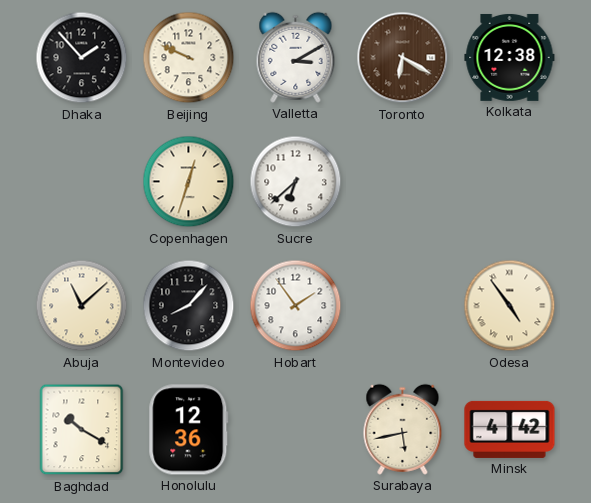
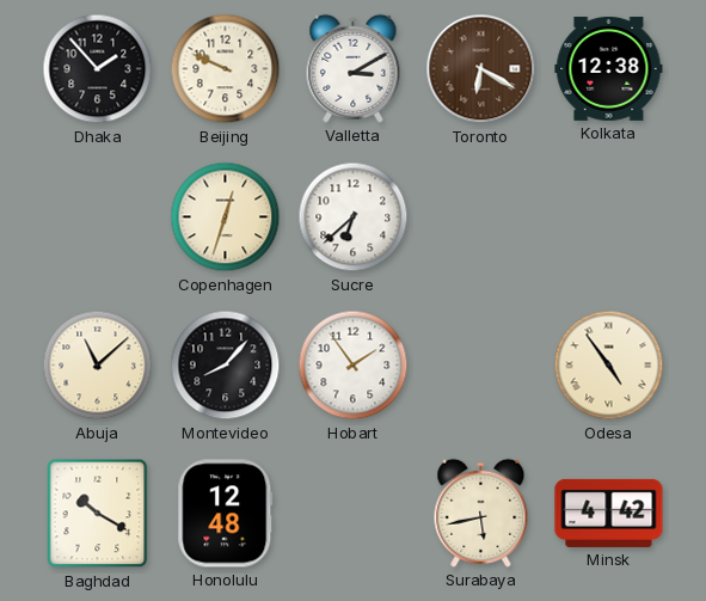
Honolulu: 12:36 -> 12:48 (226, 514)
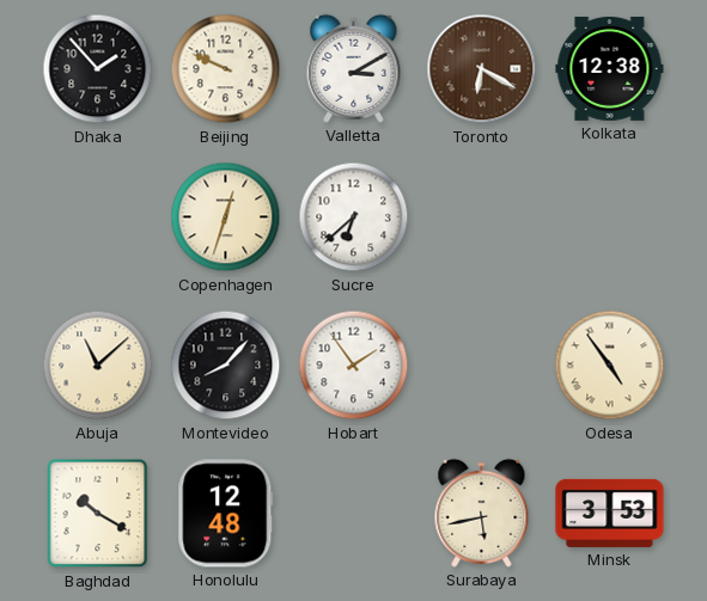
Minsk: 4:42 -> 3:53 (610, 513)
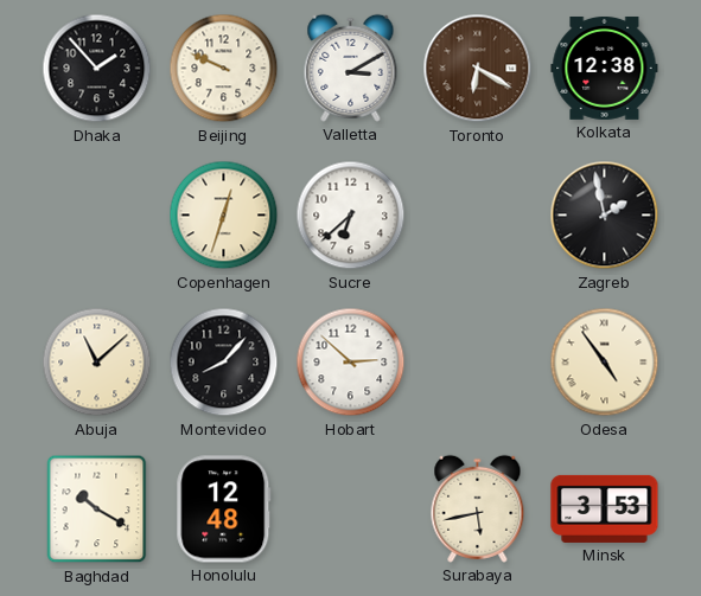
Zagreb: none -> 1:58 (605, 216)
Hobart: 1:54 -> 2:52 (351, 363)
